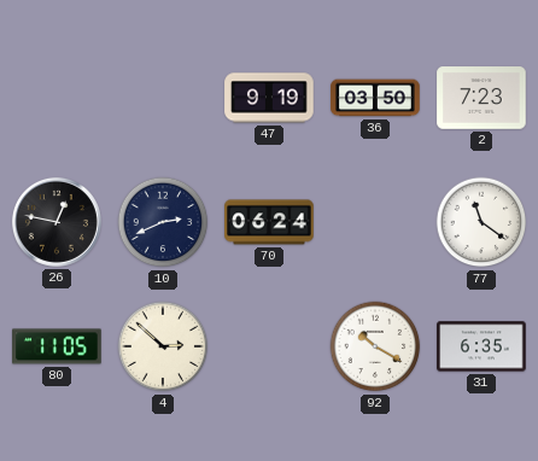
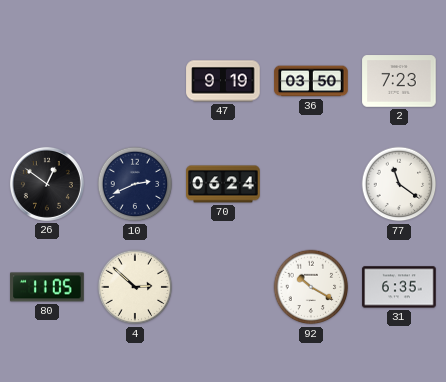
26: 12:47 -> 12:51 (47, 184)
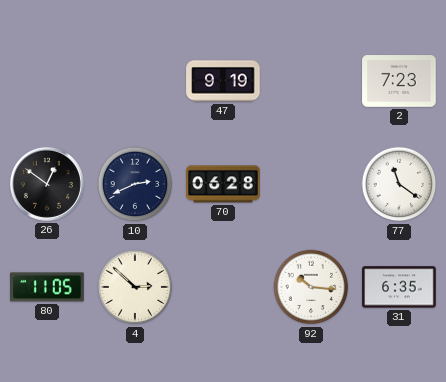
36: 03:50 -> none (311, 81)
70: 06:24 -> 06:28 (223, 184)
92: 10:20 -> 10:16 (311, 287)
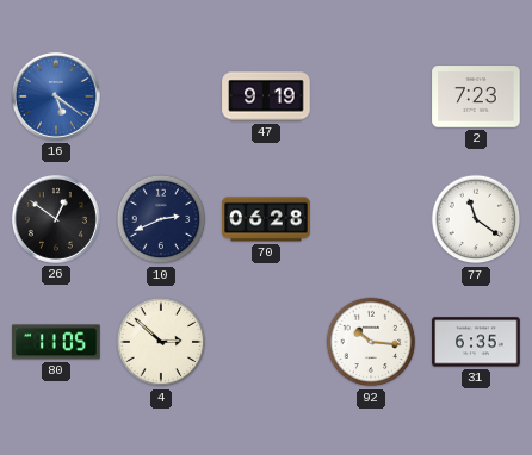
16: none -> 5:21 (56, 96)
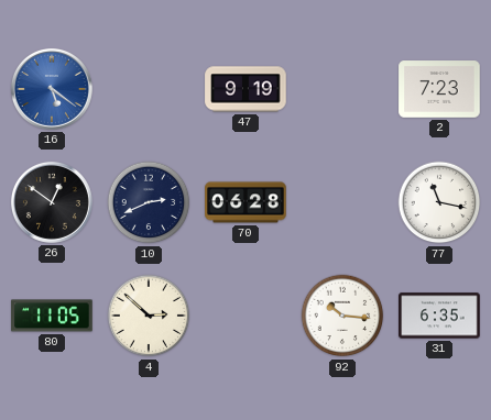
77: 11:21 -> 11:17 (439, 202)
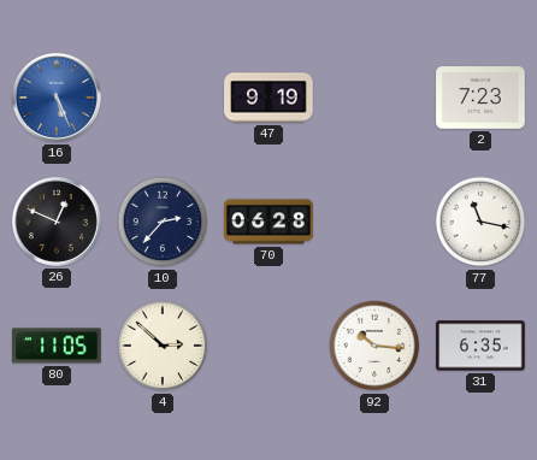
16: 5:21 -> 5:26 (57, 98)
26: 12:51 -> 12:49 (57, 222)
10: 2:41 -> 2:37 (163, 222)
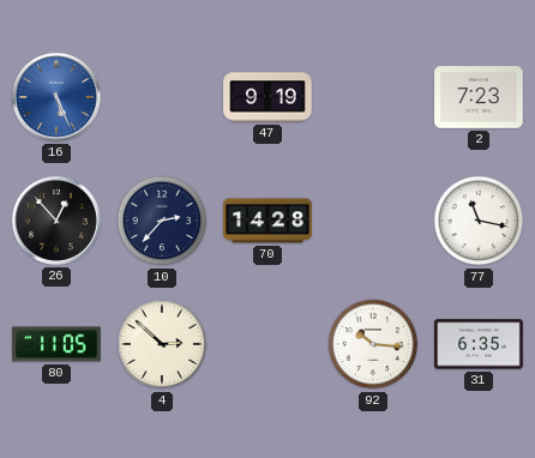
26: 12:49 -> 12:53 (56, 221)
70: 06:28 -> 14:28 (267, 221)
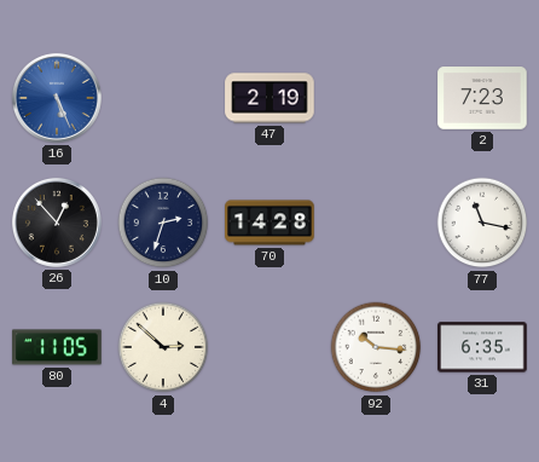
47: 9:19 -> 2:19 (269, 98)
10: 2:37 -> 2:33 (163, 223)
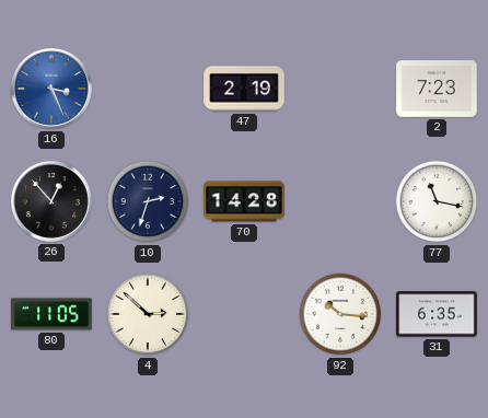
16: 5:26 -> 3:26 (51, 89)
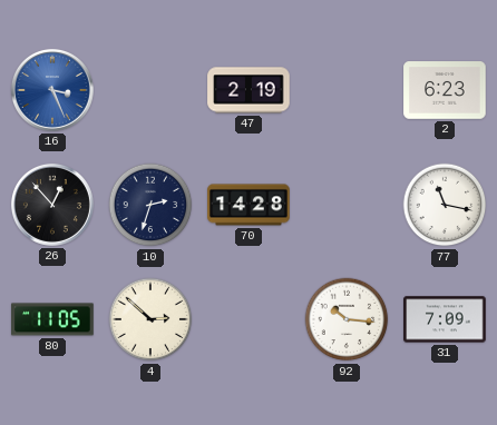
2: 7:23 -> 6:23 (445, 90)
31: 6:35 -> 7:09 (445, 319)
